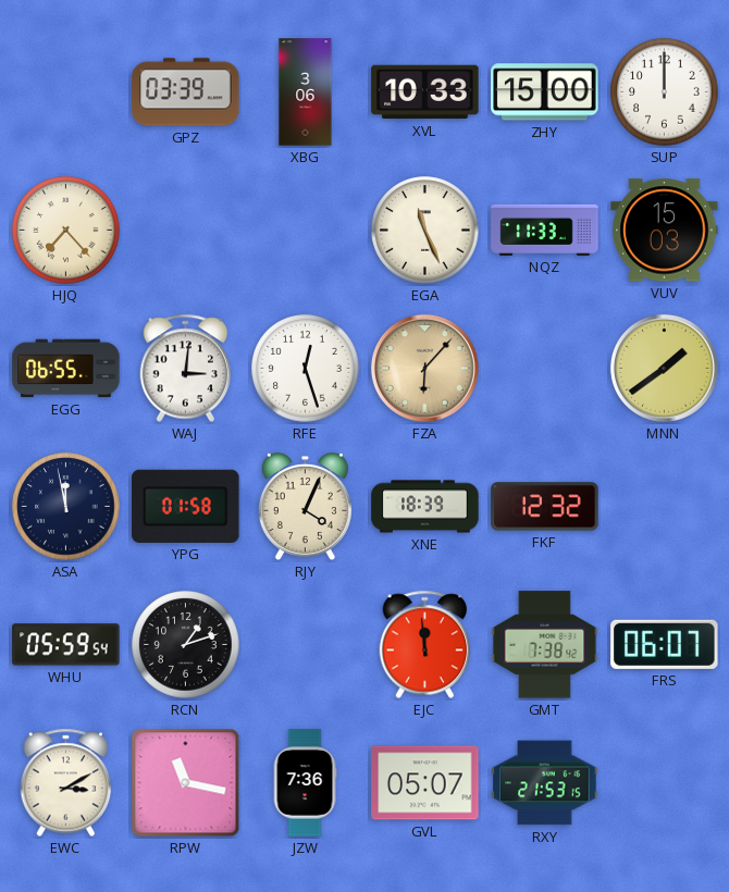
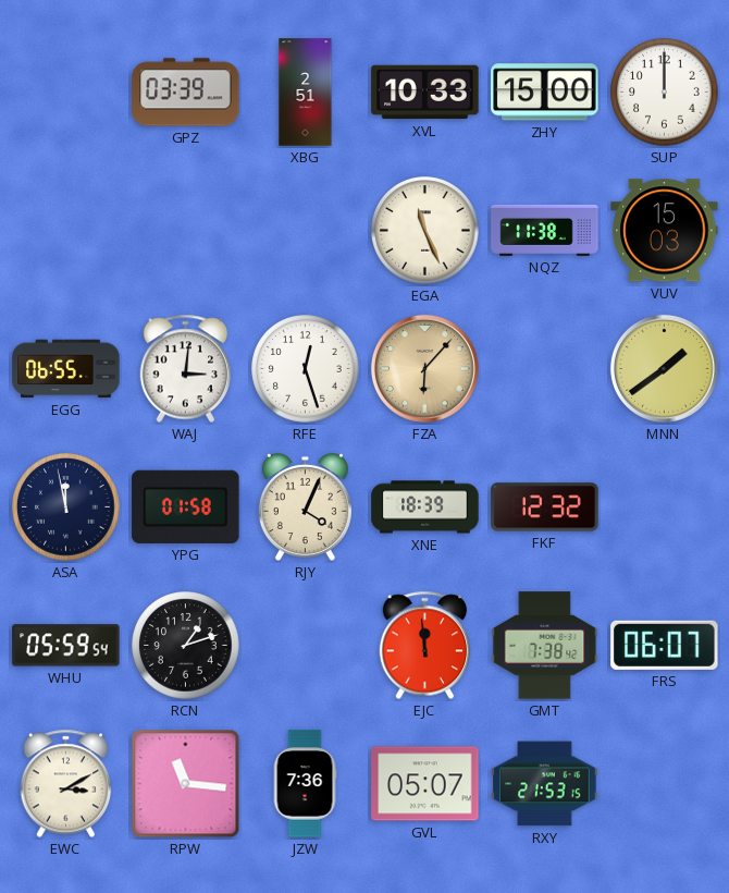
XBG: 3:06 -> 2:51 (306, 93)
HJQ: 7:23 -> none (66, 231)
NQZ: 11:33 -> 11:38 (545, 230)
RPW: 11:17 -> 11:16 (186, 784)
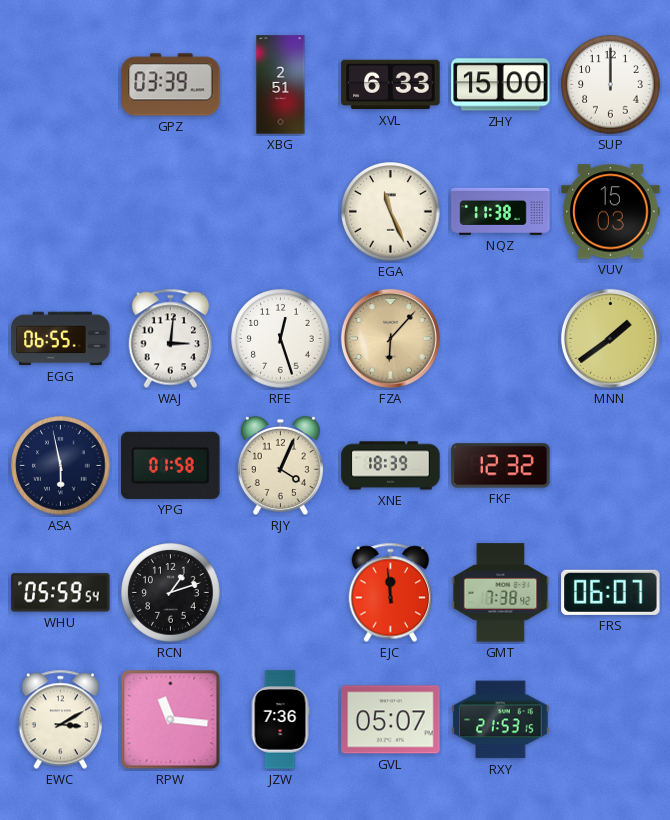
XVL: 10:33 -> 6:33 (391, 85)
ASA: 11:58 -> 5:58 (61, 466)
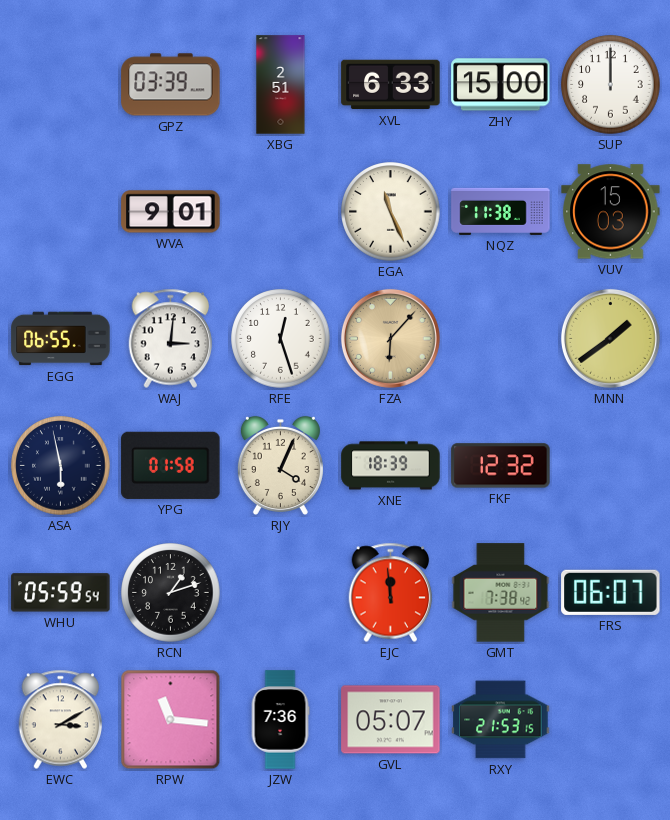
WVA: none -> 9:01 (171, 212)
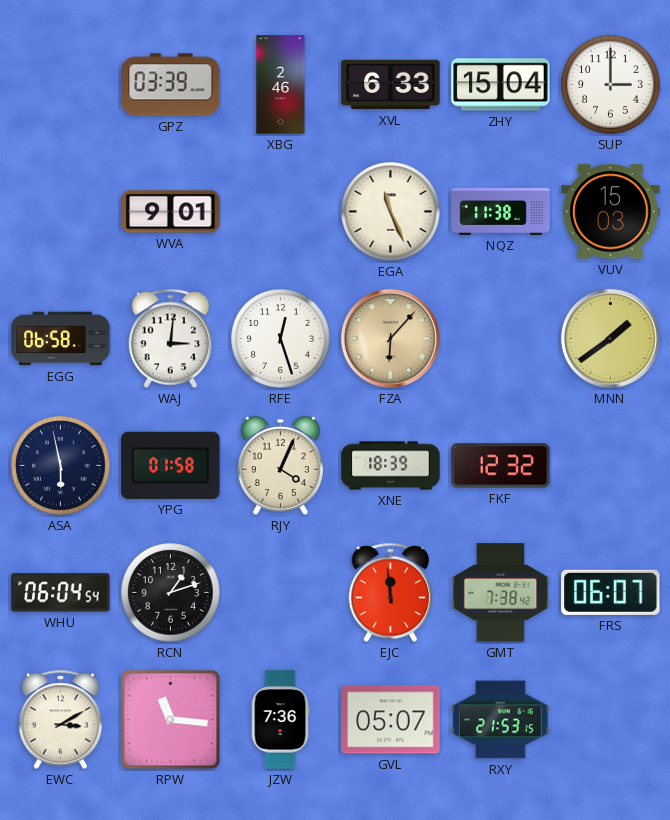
XBG: 2:51 -> 2:46 (281, 85)
ZHY: 15:00 -> 15:04 (501, 85)
SUP: 12:00 -> 3:00 (611, 85)
EGG: 06:55 -> 06:58 (61, 339)
WHU: 05:59 -> 06:04 (61, 593)
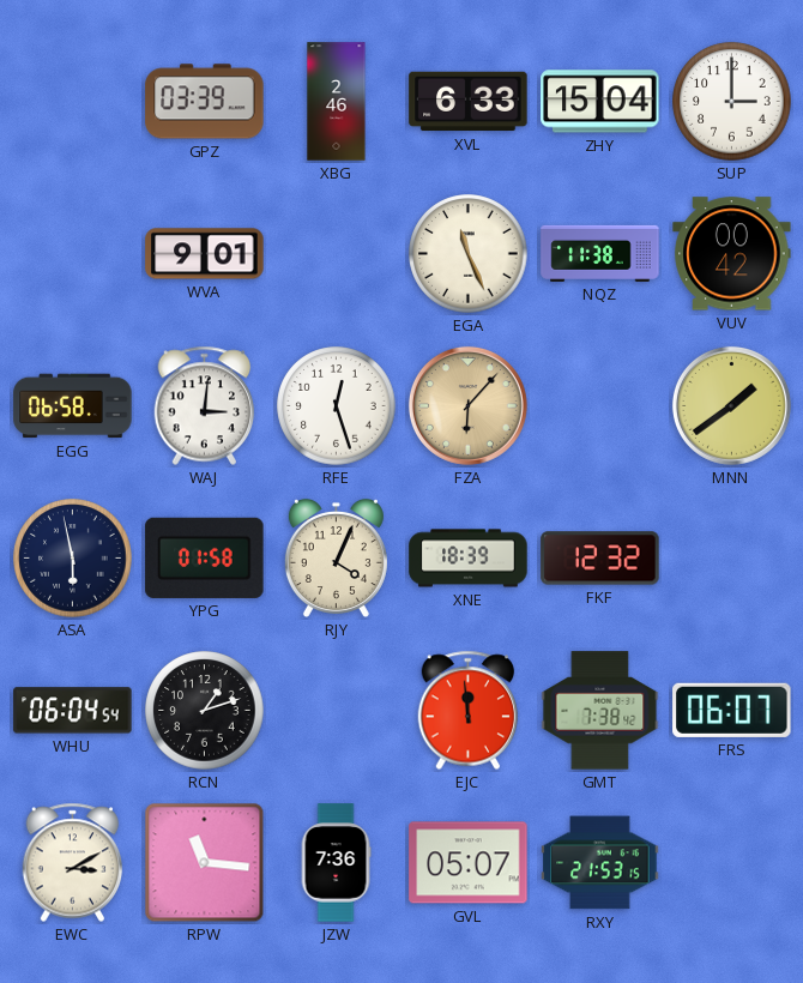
VUV: 15:03 -> 00:42 (732, 254)
